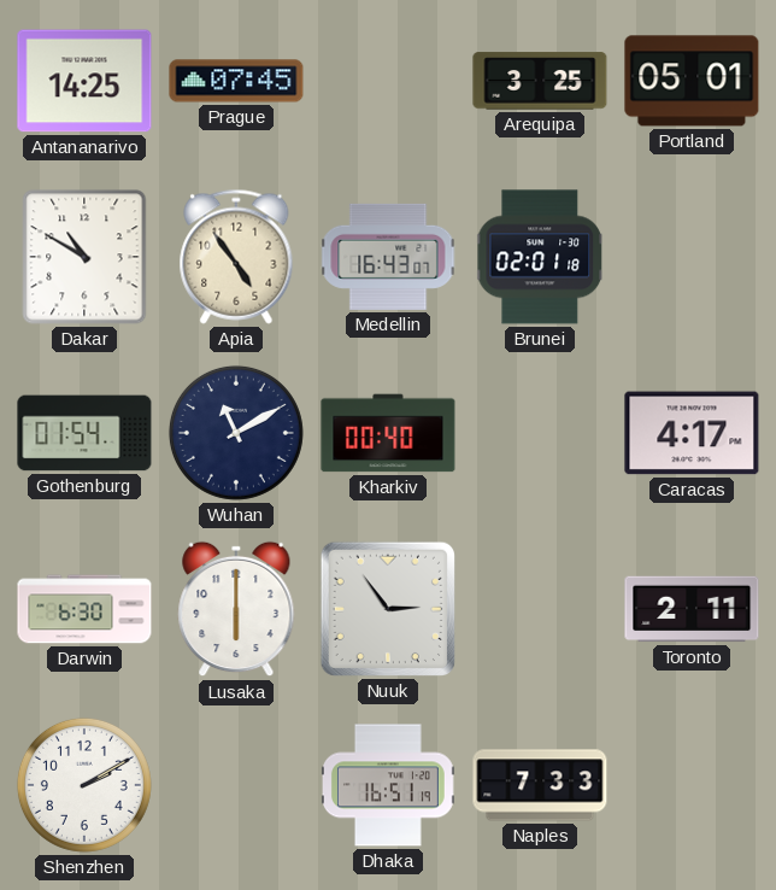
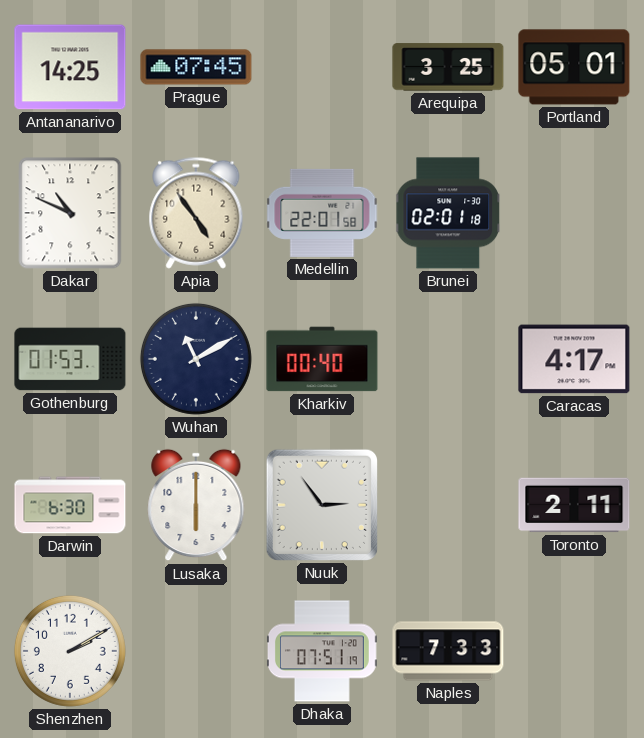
Dakar: 10:50 -> 10:49 (70, 213)
Medellin: 16:43 -> 22:01 (322, 213)
Gothenburg: 01:54 -> 01:53 (70, 359)
Dhaka: 16:51 -> 07:51 (322, 651)
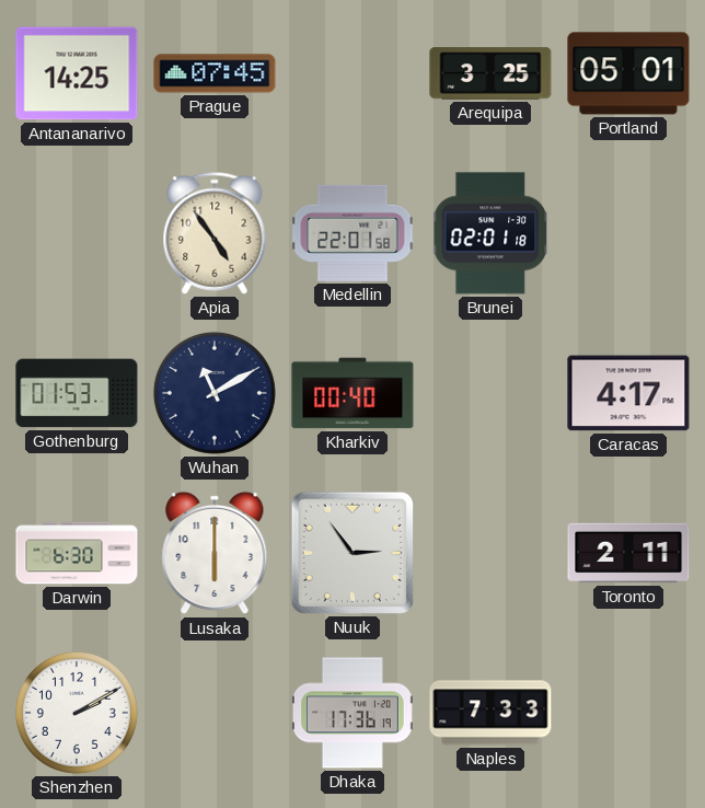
Dakar: 10:49 -> none (70, 213)
Dhaka: 07:51 -> 17:36 (352, 713)
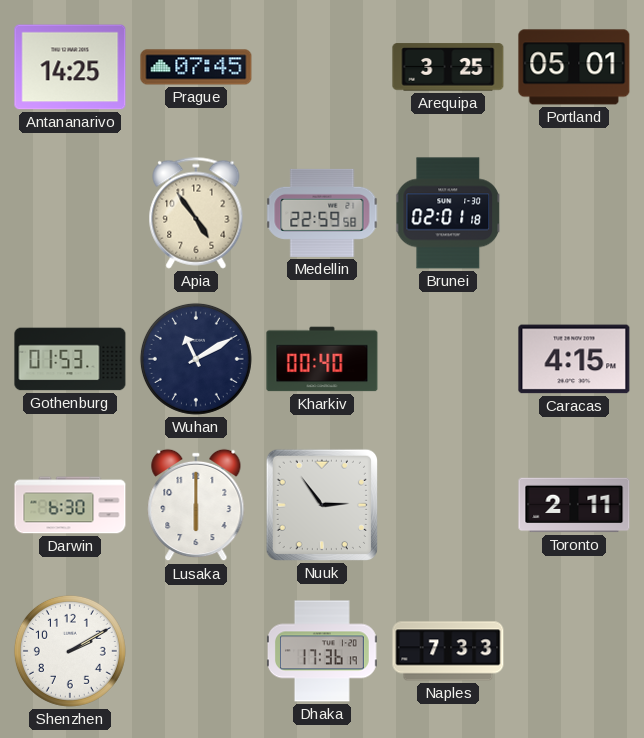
Medellin: 22:01 -> 22:59 (322, 213)
Caracas: 4:17 -> 4:15 (574, 359)
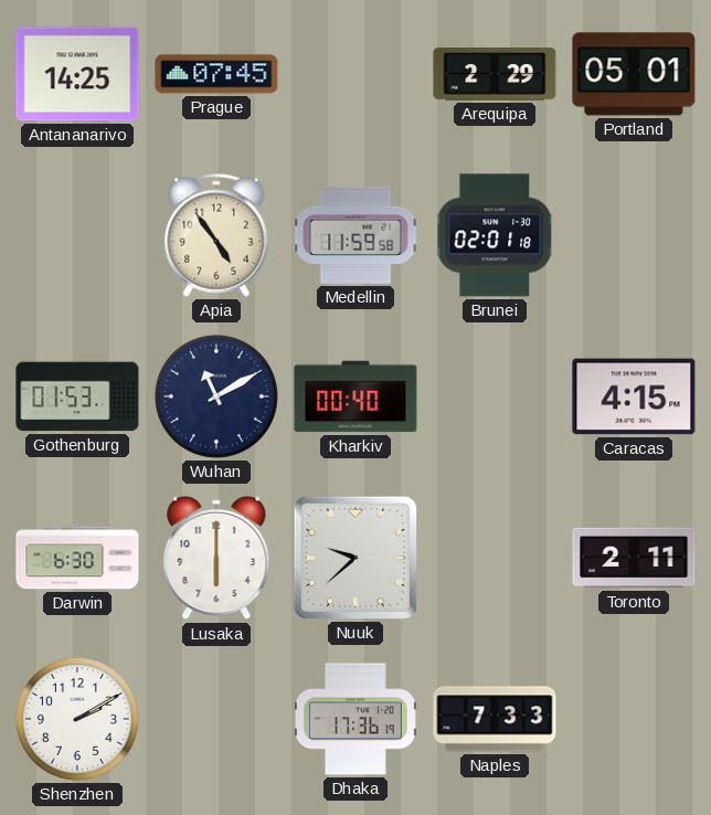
Arequipa: 3:25 -> 2:29 (495, 74)
Medellin: 22:59 -> 11:59 (355, 235)
Nuuk: 2:54 -> 9:38 (355, 558)
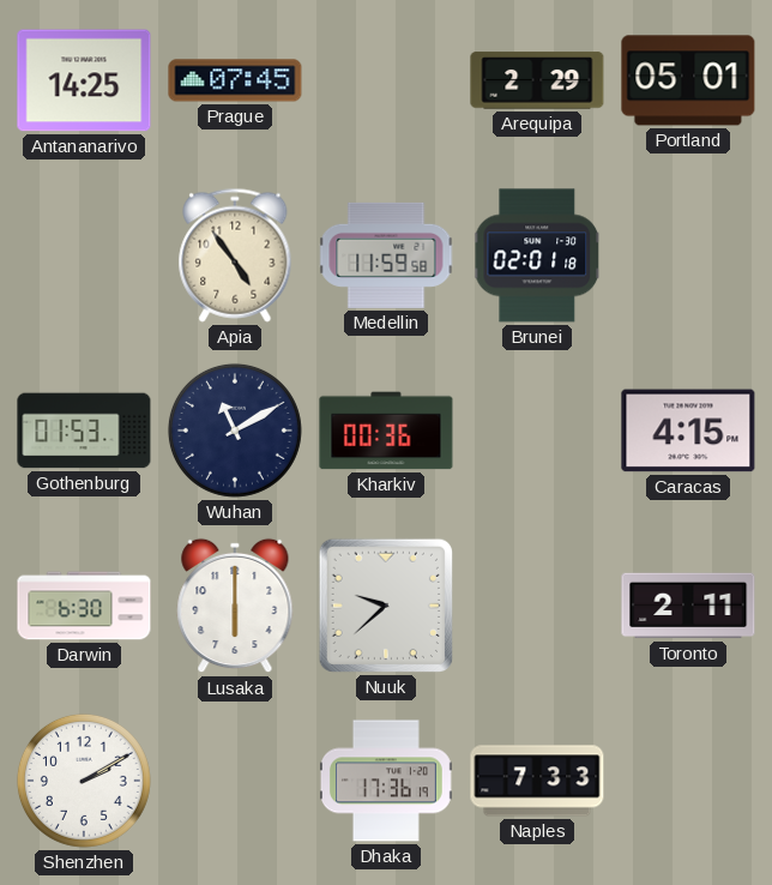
Kharkiv: 00:40 -> 00:36 (386, 431)
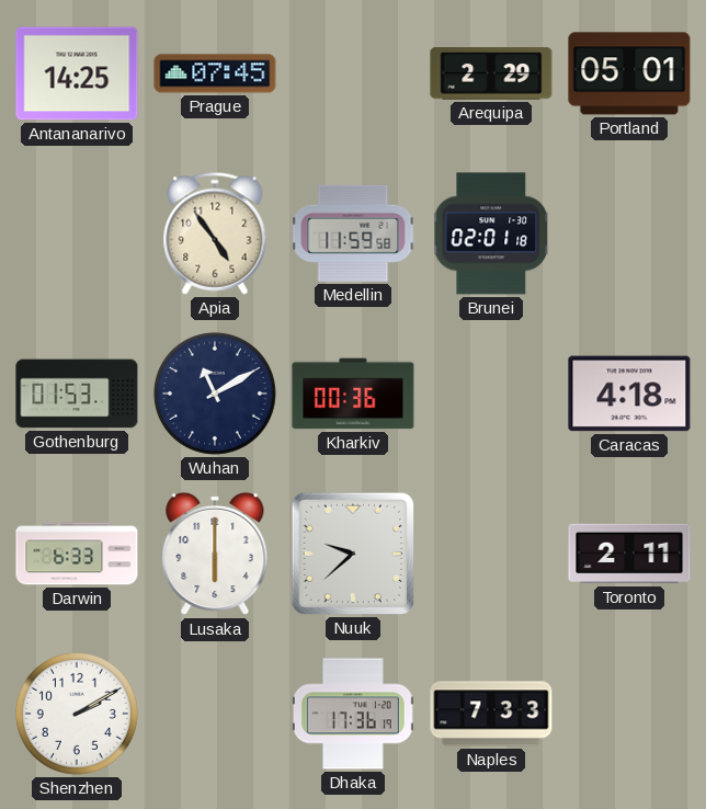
Caracas: 4:15 -> 4:18 (629, 394)
Darwin: 6:30 -> 6:33 (77, 554)
